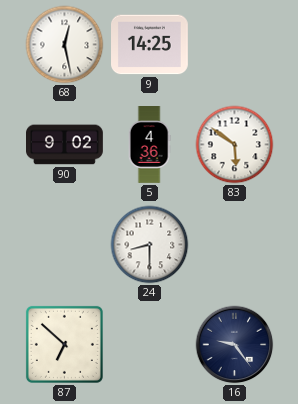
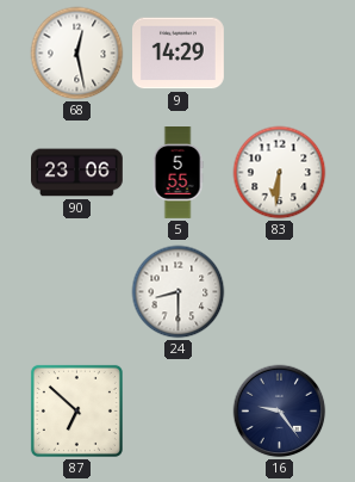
9: 14:25 -> 14:29 (179, 54)
90: 9:02 -> 23:06 (77, 173)
5: 4:36 -> 5:55 (177, 173)
83: 5:51 -> 6:31 (280, 173)
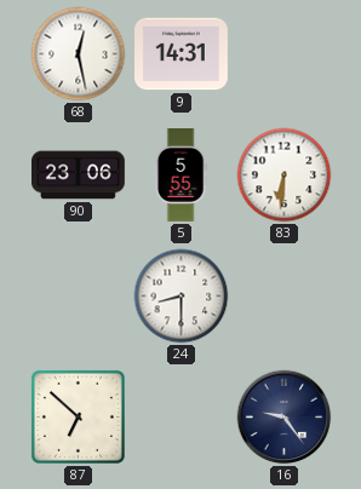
9: 14:29 -> 14:31 (182, 54)
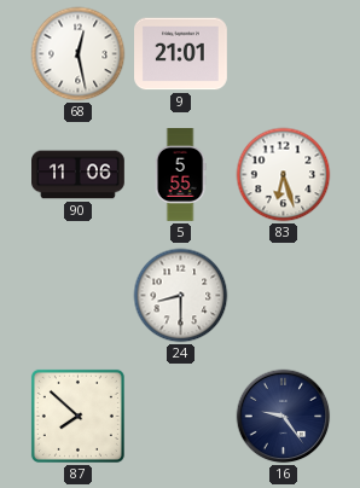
9: 14:31 -> 21:01 (181, 54)
90: 23:06 -> 11:06 (79, 175)
83: 6:31 -> 6:27 (284, 175)
87: 6:52 -> 7:52 (77, 416)
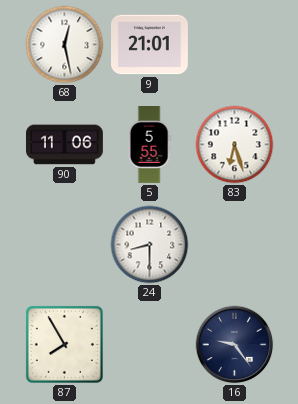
87: 7:52 -> 7:55 (64, 344)
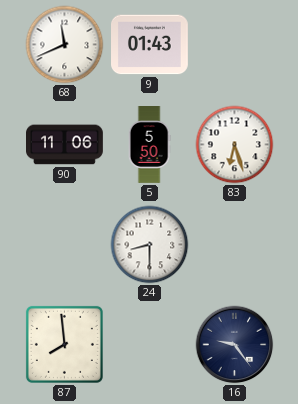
68: 12:28 -> 11:41 (65, 45)
9: 21:01 -> 01:43 (150, 45)
5: 5:55 -> 5:50 (149, 145)
87: 7:55 -> 7:59 (64, 344)
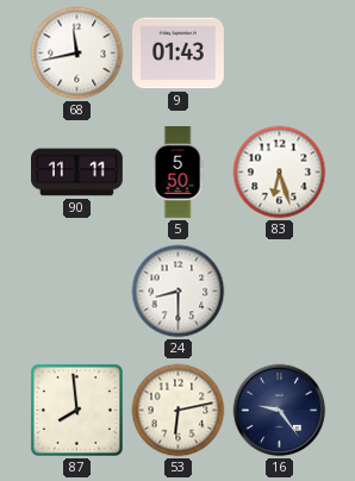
68: 11:41 -> 11:43 (77, 54)
90: 11:06 -> 11:11 (77, 173)
53: none -> 6:13 (179, 411)
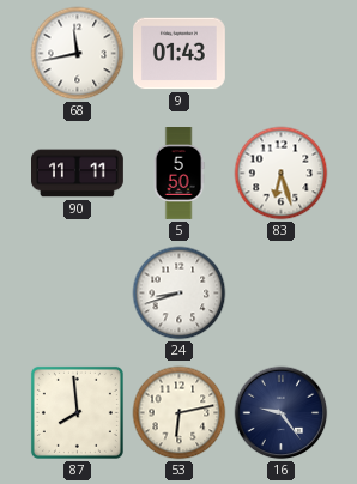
24: 8:30 -> 8:42 (180, 294)
